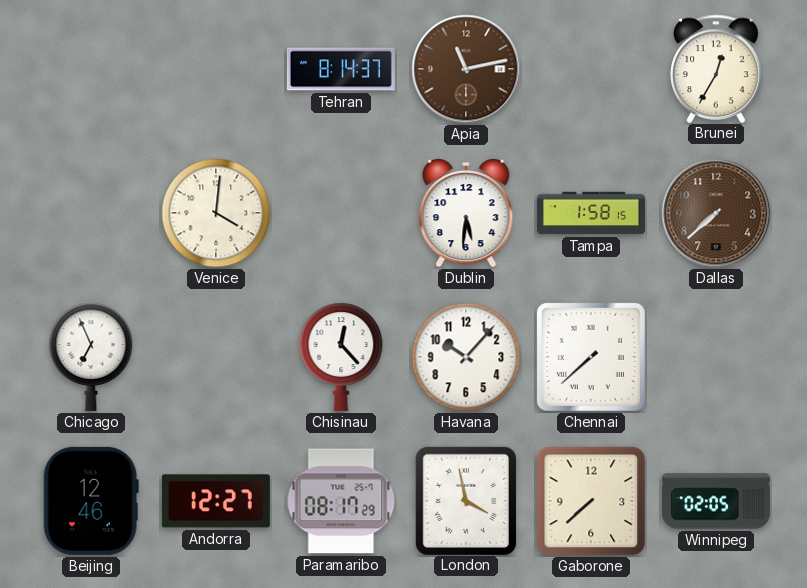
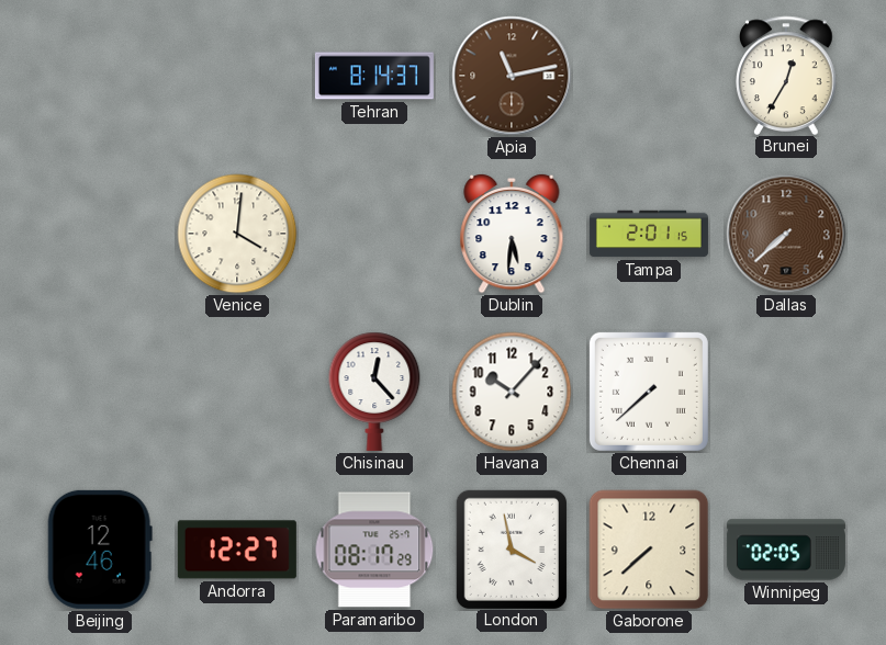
Tampa: 1:58 -> 2:01 (649, 234)
Chicago: 6:56 -> none (91, 357)
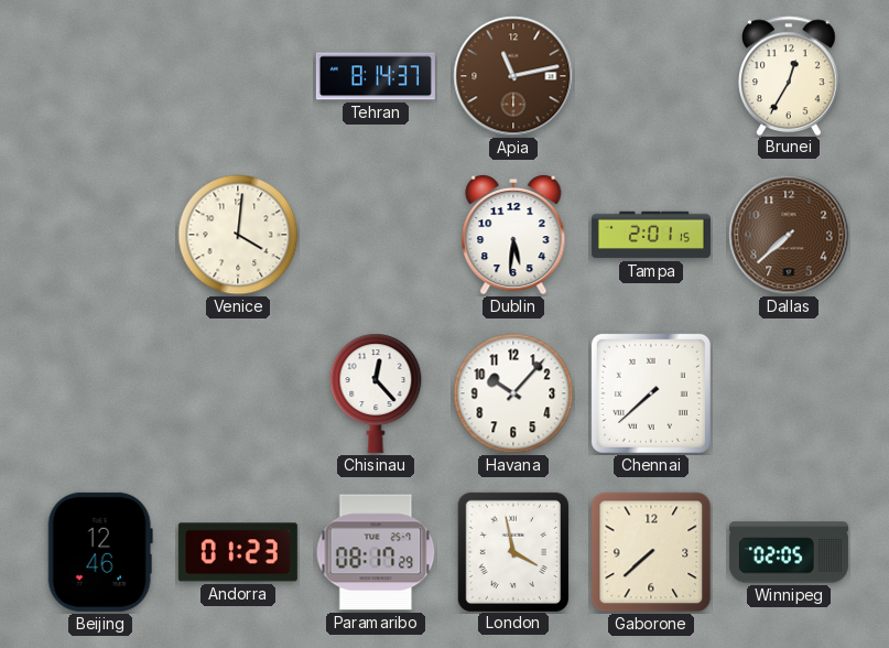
Andorra: 12:27 -> 01:23 (238, 552)
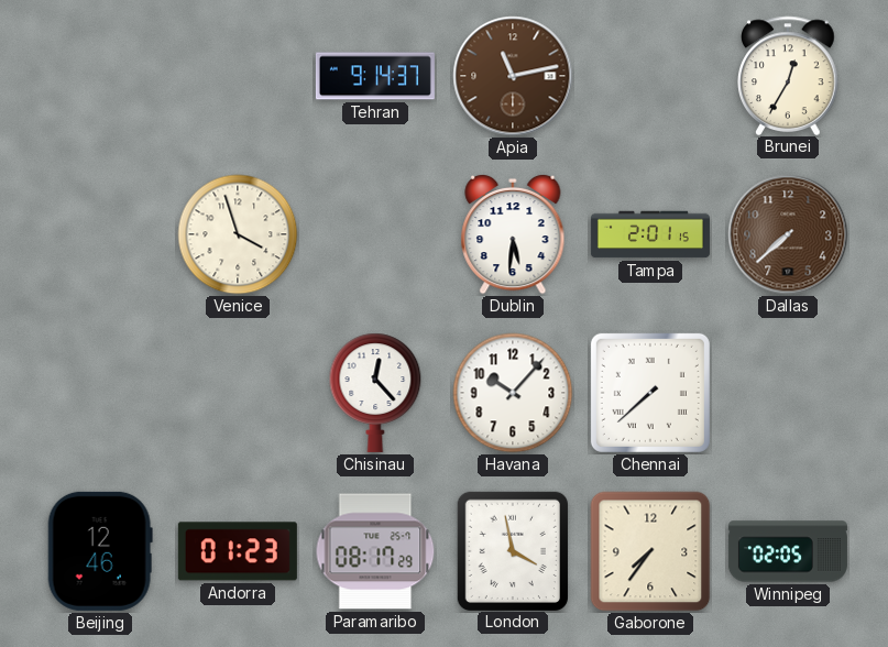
Tehran: 8:14 -> 9:14 (375, 76)
Venice: 4:01 -> 3:57 (238, 234)
Gaborone: 7:38 -> 7:36 (650, 551)
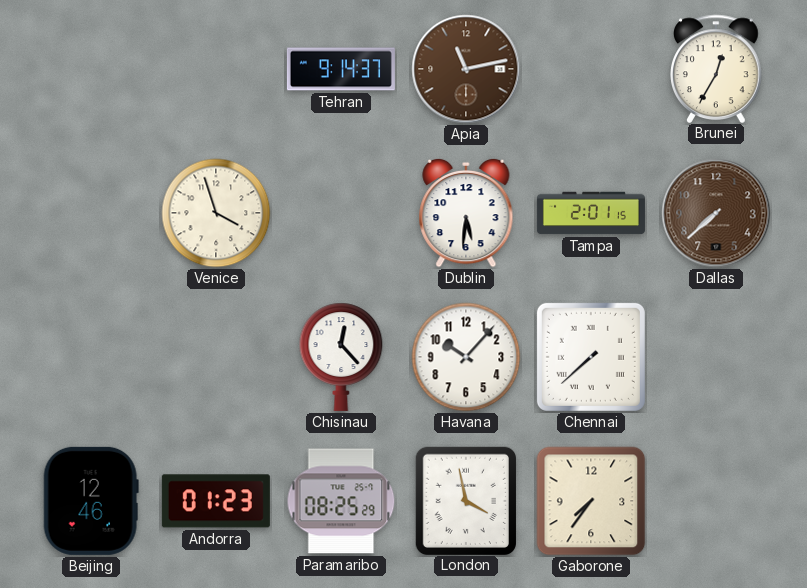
Paramaribo: 08:17 -> 08:25 (341, 501)
Winnipeg: 02:05 -> none (788, 551)
